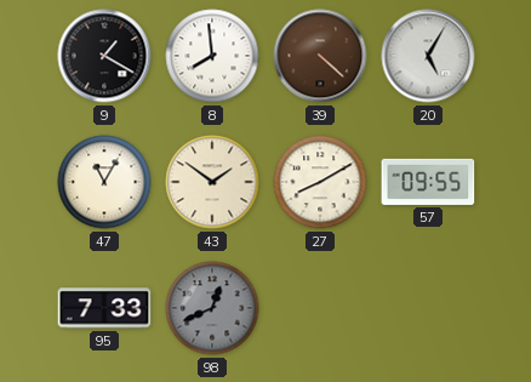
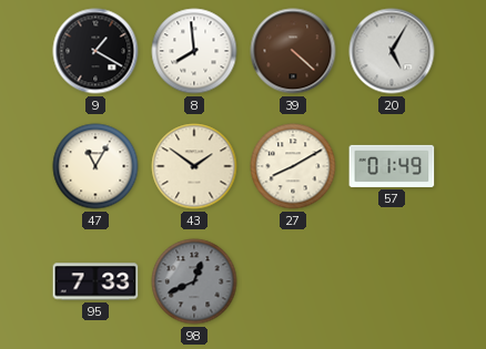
57: 09:55 -> 01:49 (392, 166)
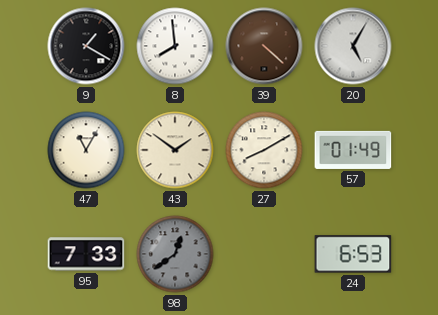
98: 12:41 -> 12:39 (175, 254)
24: none -> 6:53 (353, 254)
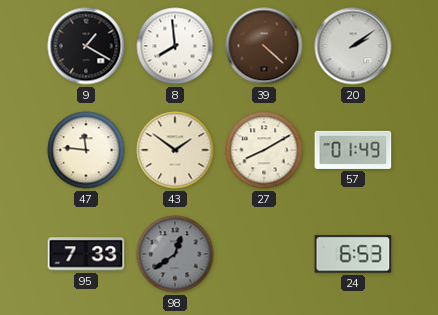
20: 5:05 -> 2:09 (353, 46)
47: 11:05 -> 11:46 (86, 150)
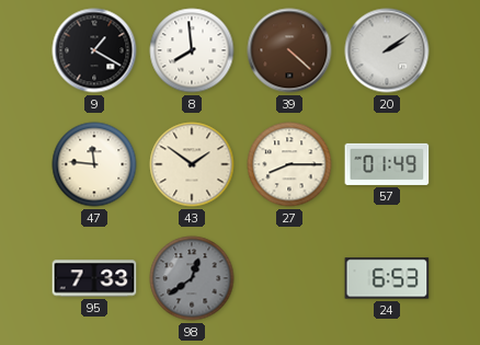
27: 8:10 -> 8:15 (289, 164)
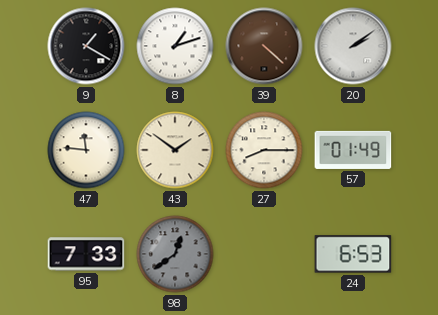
8: 7:59 -> 1:12 (175, 46)
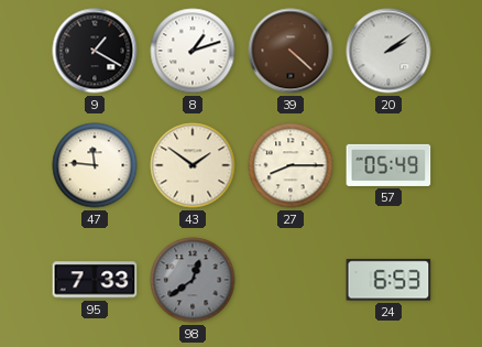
57: 01:49 -> 05:49 (388, 165)
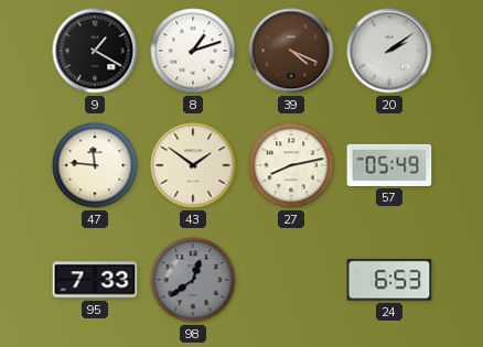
39: 4:22 -> 4:19 (291, 51)
27: 8:15 -> 8:13 (291, 165)
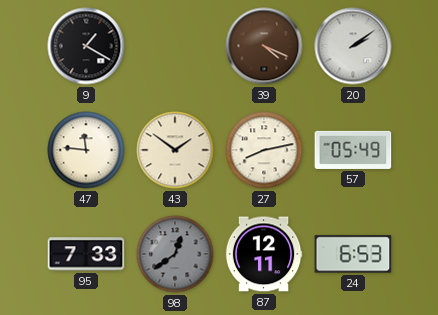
8: 1:12 -> none (193, 51)
87: none -> 12:11 (264, 254)
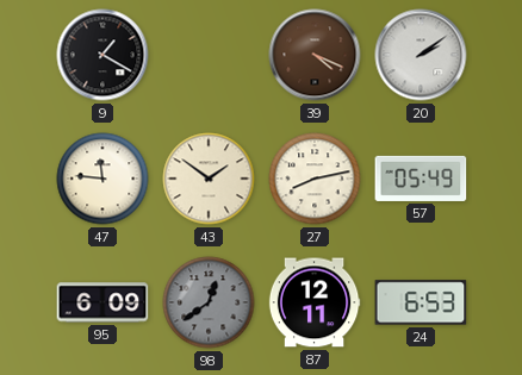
95: 7:33 -> 6:09 (102, 302)
